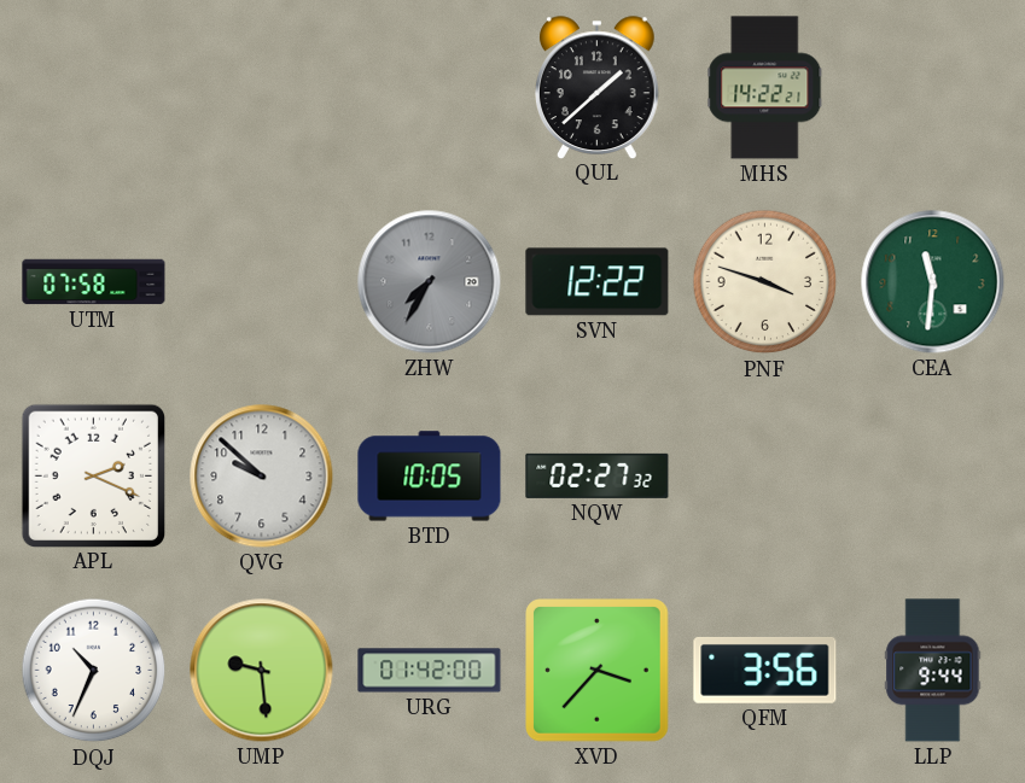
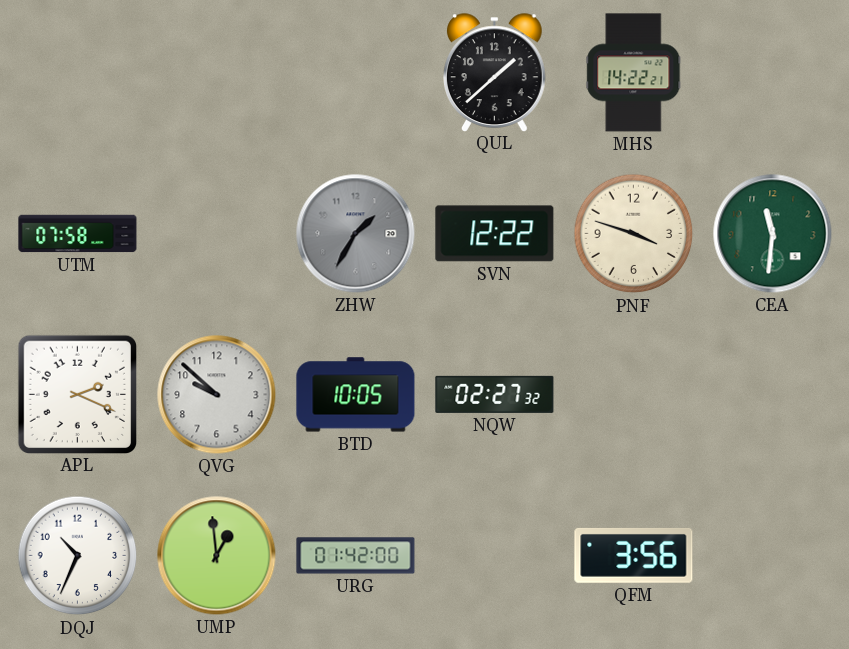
ZHW: 7:35 -> 1:35 (356, 234)
UMP: 9:29 -> 12:59 (217, 556)
XVD: 3:37 -> none (598, 671)
LLP: 9:44 -> none (933, 671)
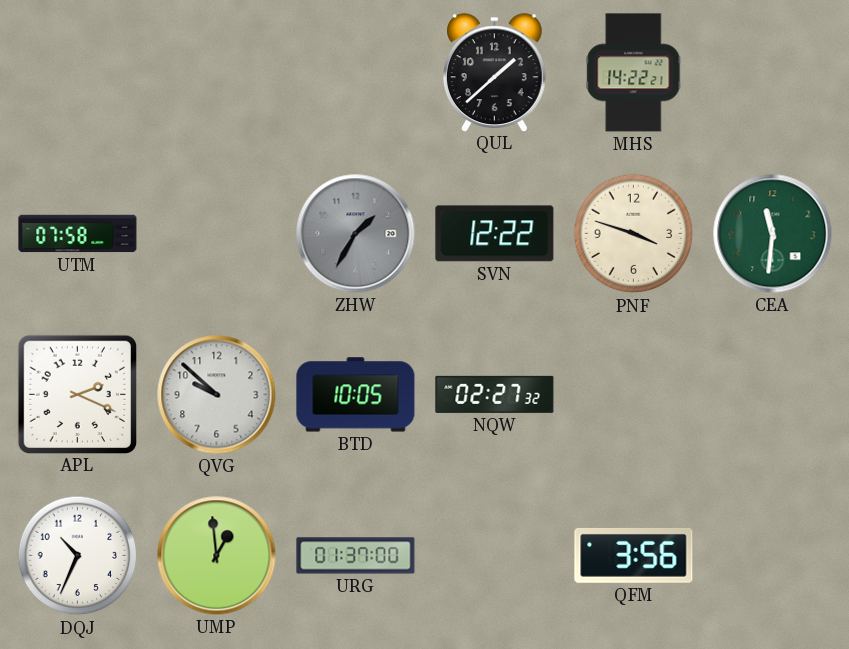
URG: 01:42 -> 01:37 (356, 556)
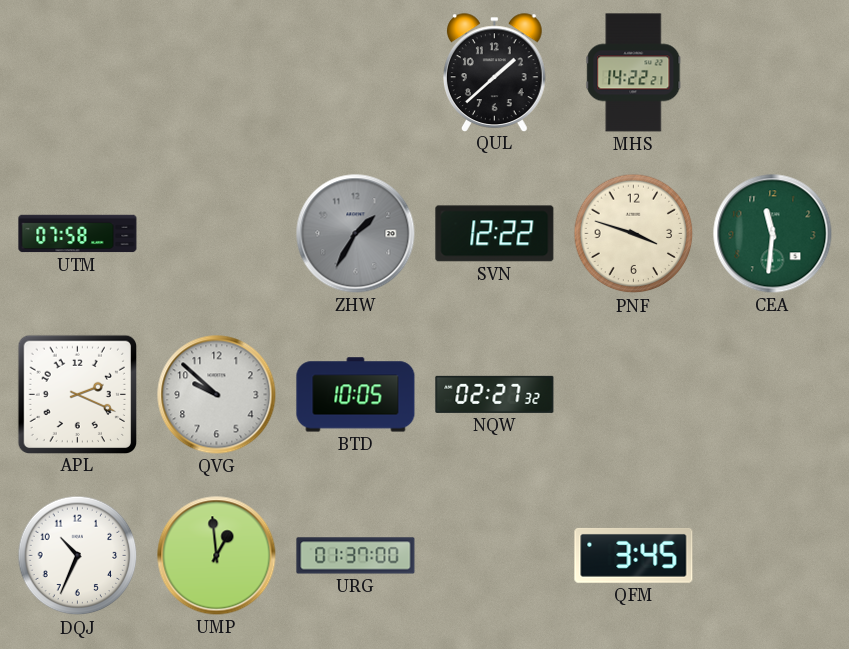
QFM: 3:56 -> 3:45 (634, 555)
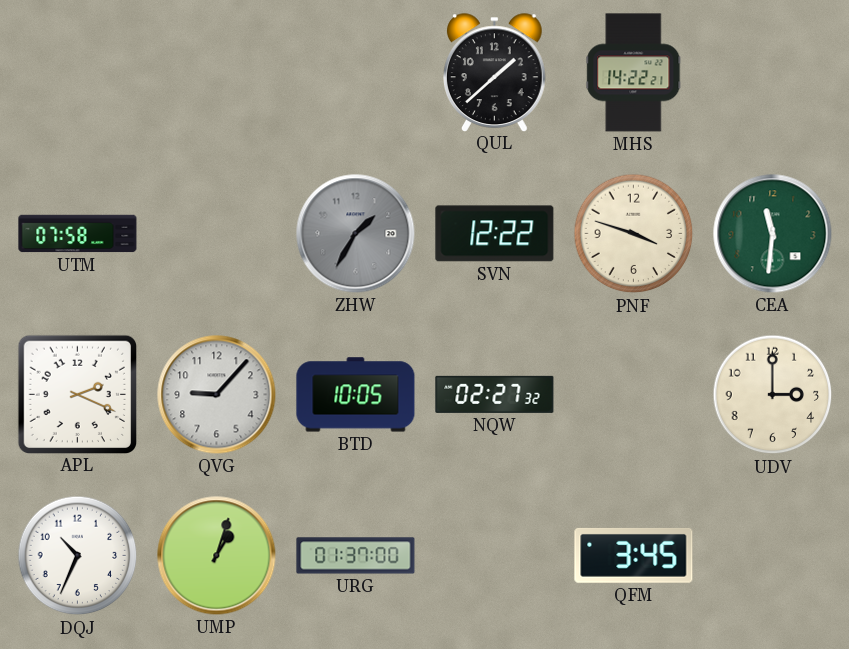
QVG: 9:52 -> 9:07 (217, 395)
UDV: none -> 3:00 (773, 395)
UMP: 12:59 -> 1:03 (217, 556)
